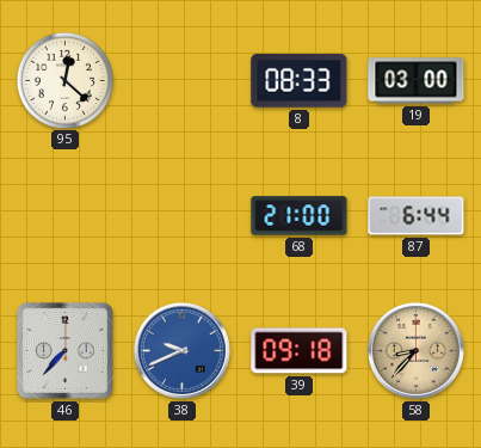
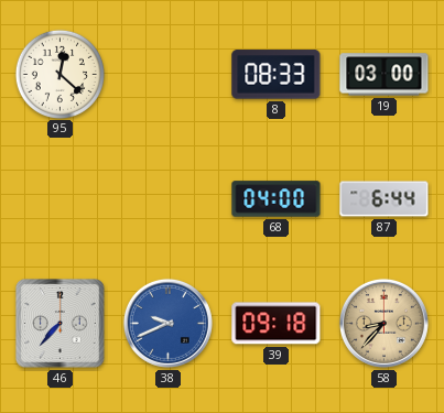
68: 21:00 -> 04:00 (277, 199)
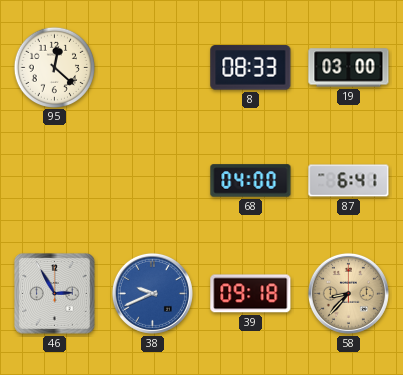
87: 6:44 -> 6:41 (349, 181)
46: 7:37 -> 2:55 (55, 294)
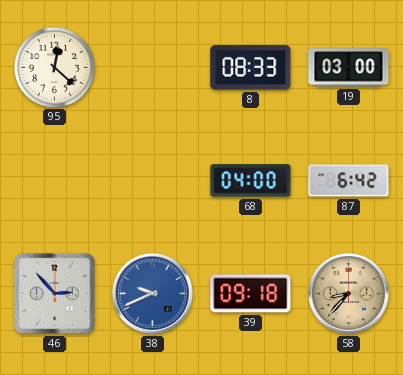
87: 6:41 -> 6:42 (349, 181)
46: 2:55 -> 2:53 (55, 294)
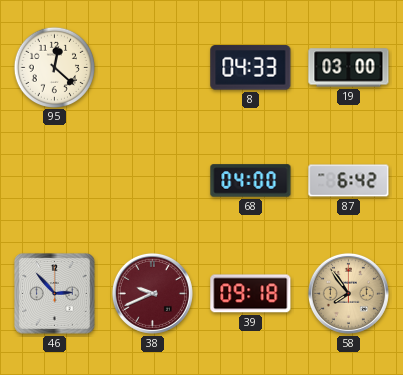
8: 08:33 -> 04:33 (251, 68)
38 dial: blue -> burgundy (152, 293)
58: 8:37 -> 7:54 (348, 293)
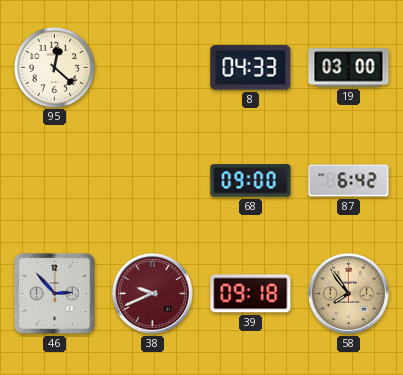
68: 04:00 -> 09:00 (251, 181)
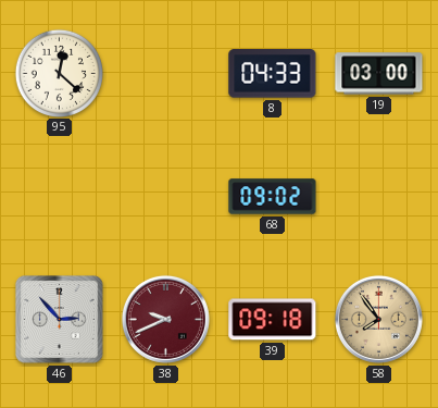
68: 09:00 -> 09:02 (273, 197)
87: 6:42 -> none (349, 181)
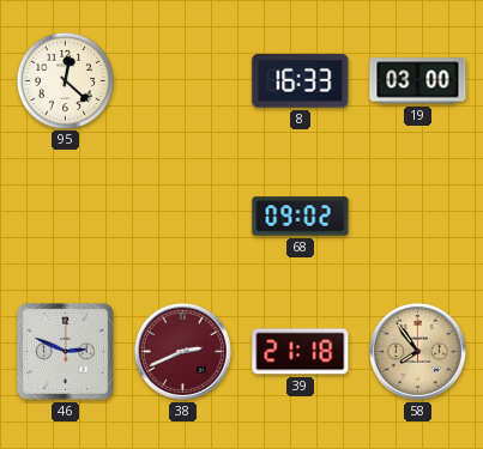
8: 04:33 -> 16:33 (301, 81)
46: 2:53 -> 2:49 (66, 352)
38: 9:41 -> 2:41 (182, 351)
39: 09:18 -> 21:18 (301, 352)
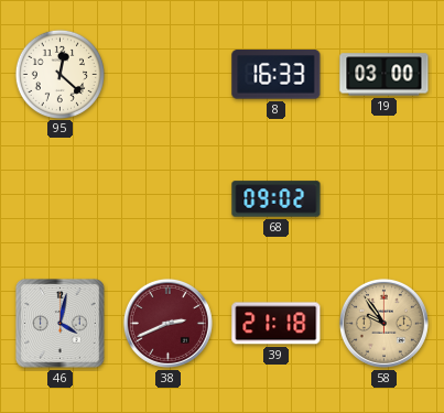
46: 2:49 -> 4:02 (61, 324)
58: 7:54 -> 9:54 (383, 323)
